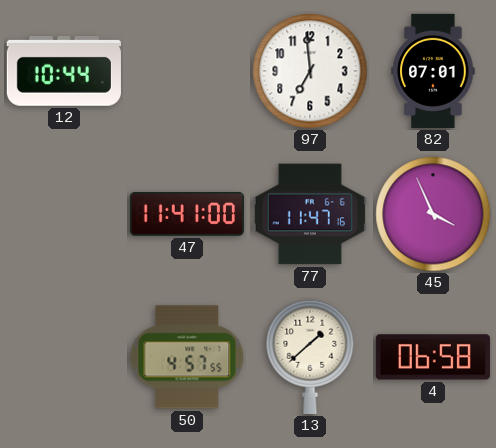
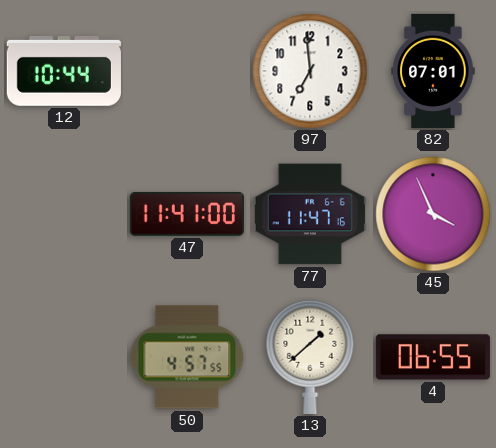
4: 06:58 -> 06:55 (433, 357)
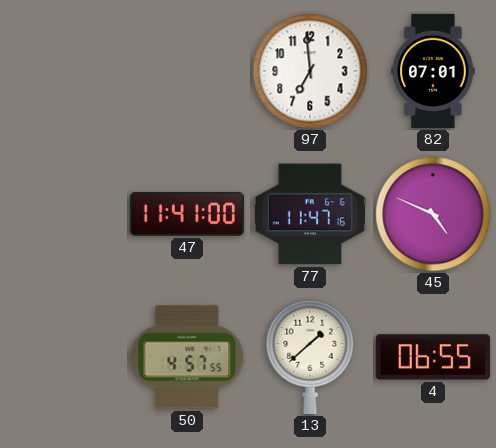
12: 10:44 -> none (64, 71)
45: 3:56 -> 4:49 (433, 214)
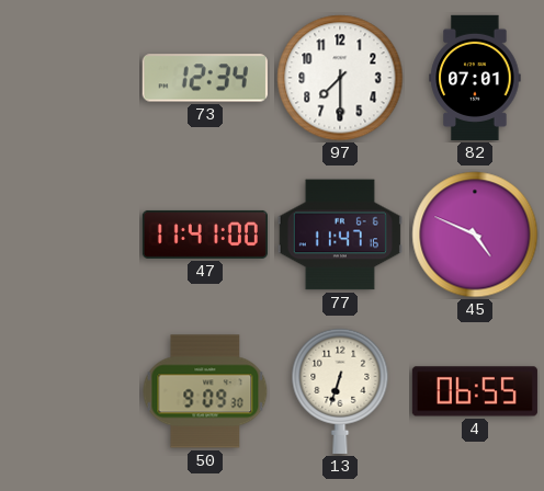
73: none -> 12:34 (205, 78)
97: 6:59 -> 7:30 (340, 78)
50: 4:57 -> 9:09 (205, 391)
13: 1:38 -> 6:33 (340, 391)
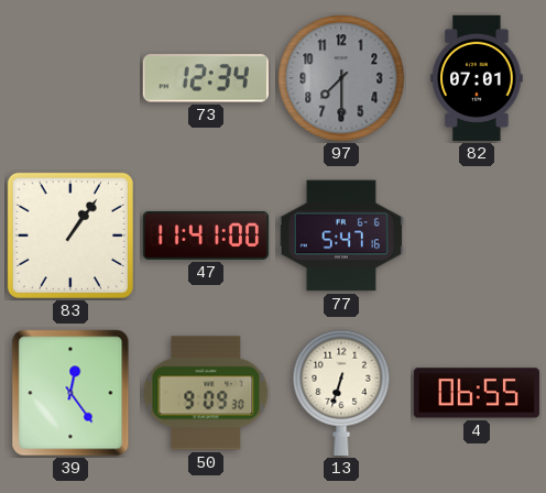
97 dial: white -> grey (341, 78)
83: none -> 1:06 (70, 235)
77: 11:47 -> 5:47 (341, 235)
45: 4:49 -> none (475, 235)
39: none -> 12:24 (70, 393)
